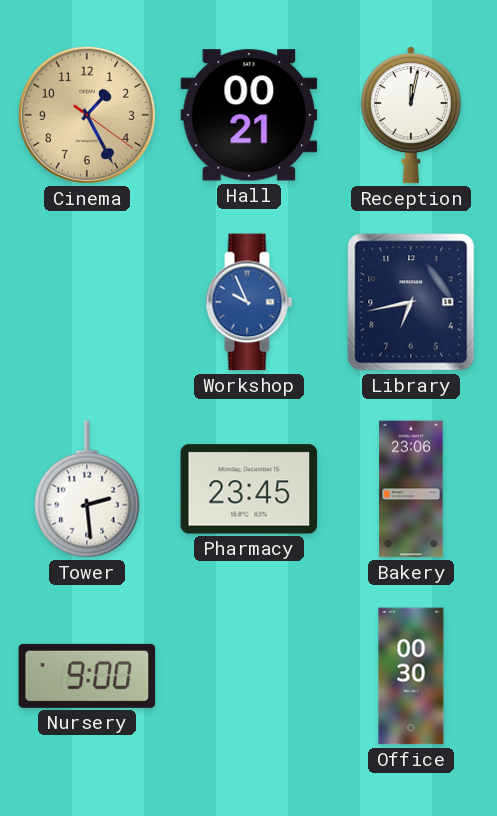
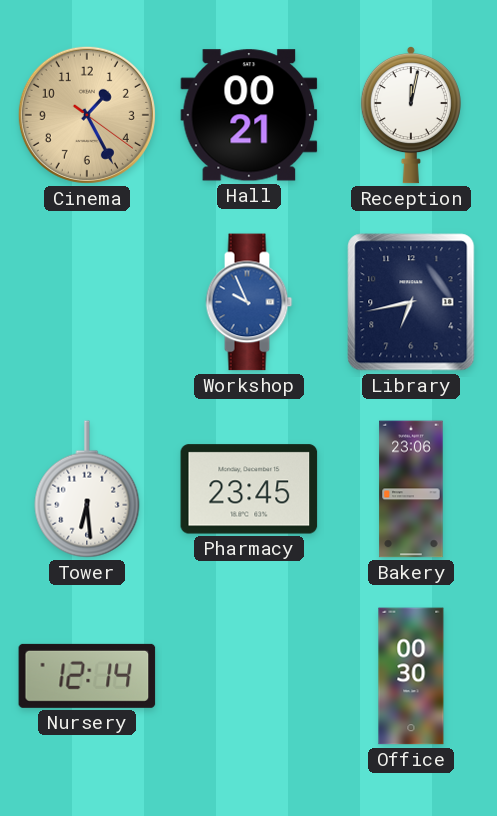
Tower: 2:29 -> 6:29 (87, 489)
Nursery: 9:00 -> 12:14 (87, 676)
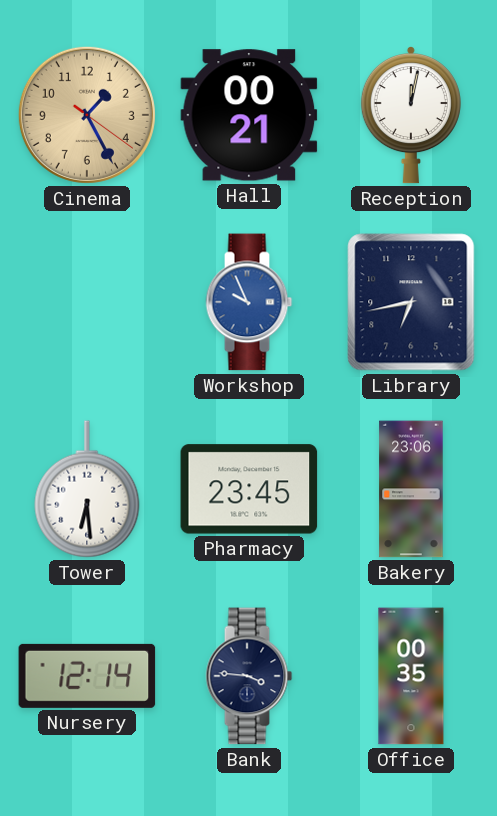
Bank: none -> 3:46 (249, 676)
Office: 00:30 -> 00:35 (411, 676)
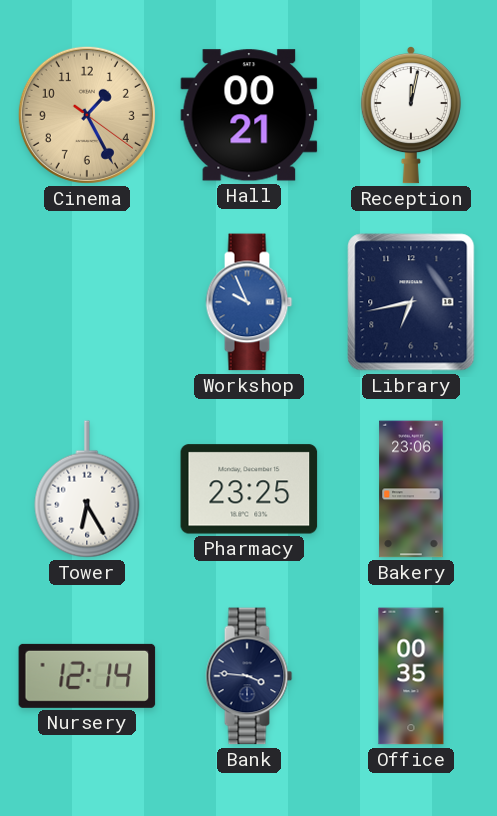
Tower: 6:29 -> 6:25 (87, 489)
Pharmacy: 23:45 -> 23:25 (249, 489)
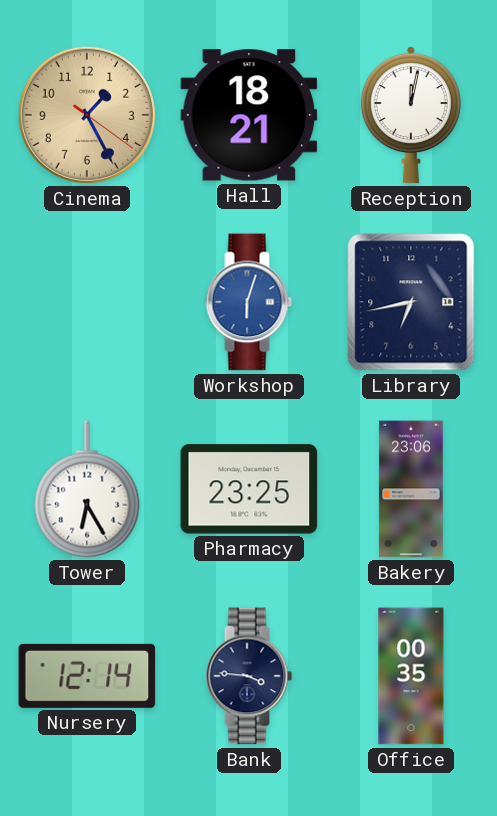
Hall: 00:21 -> 18:21 (249, 115)
Workshop: 9:56 -> 6:03 (249, 302)
